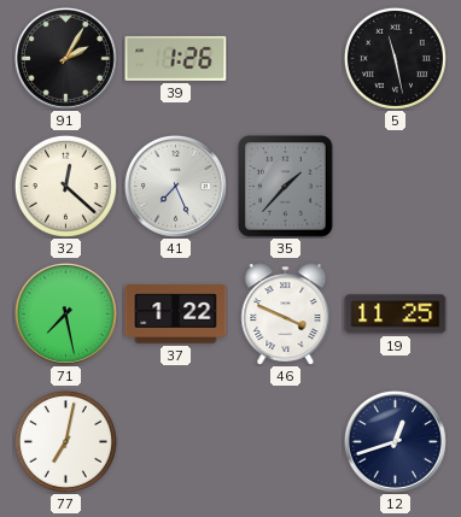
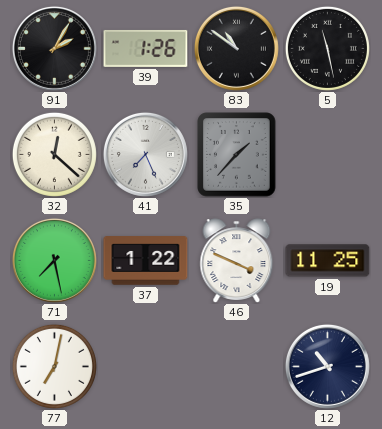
83: none -> 10:51 (236, 48)
12: 12:42 -> 10:42 (327, 366)
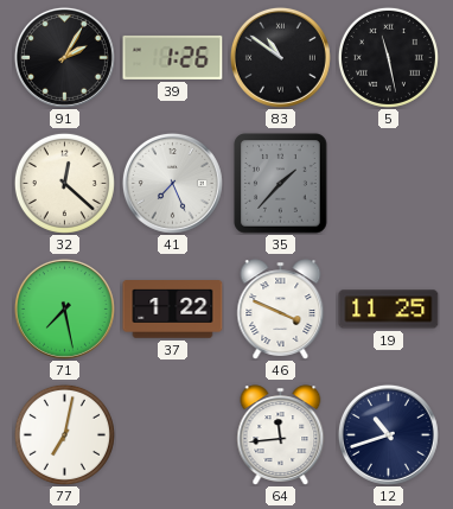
64: none -> 11:44 (281, 435)
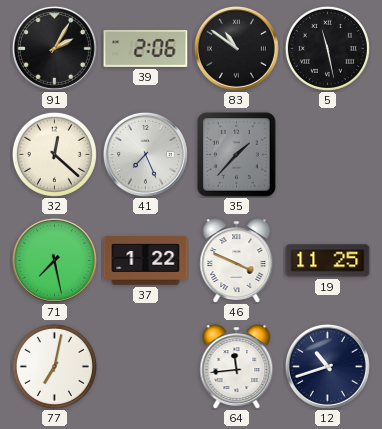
39: 1:26 -> 2:06 (146, 48)
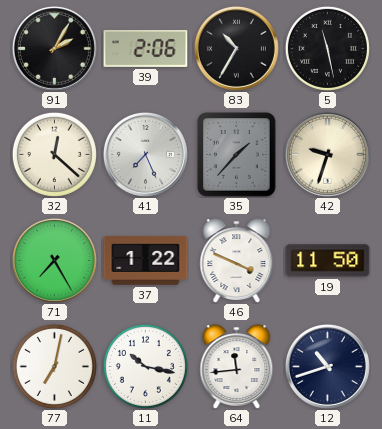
83: 10:51 -> 10:35 (236, 48)
42: none -> 9:33 (327, 154)
71: 7:28 -> 7:25 (54, 260)
19: 11:25 -> 11:50 (328, 261)
11: none -> 10:17 (145, 366)
